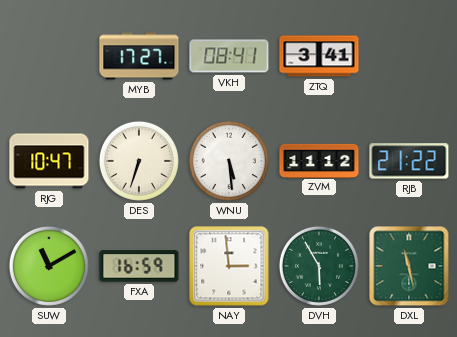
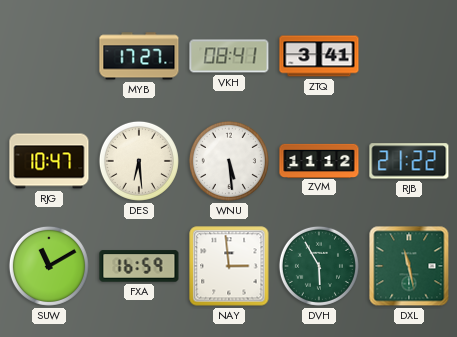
DES: 6:33 -> 6:29 (139, 161)
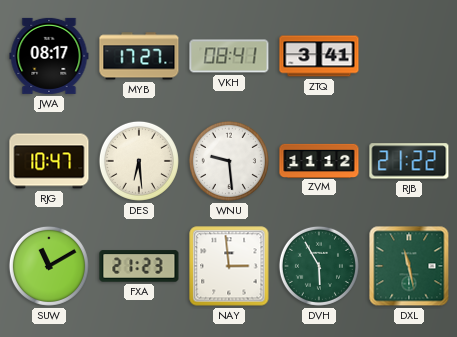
JWA: none -> 08:17 (49, 56)
WNU: 5:29 -> 9:29 (229, 161)
FXA: 16:59 -> 21:23 (139, 266)
